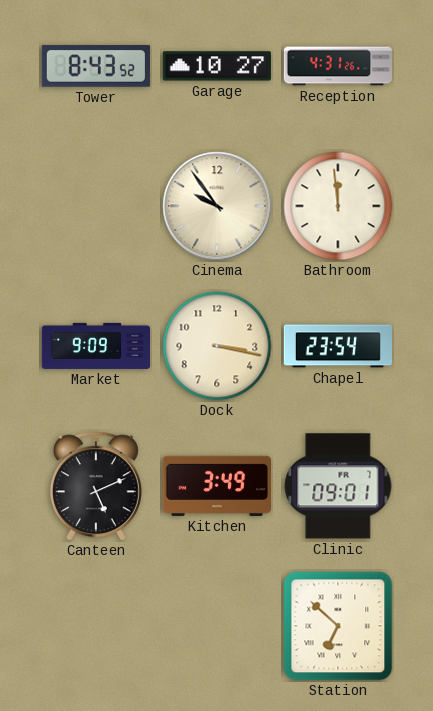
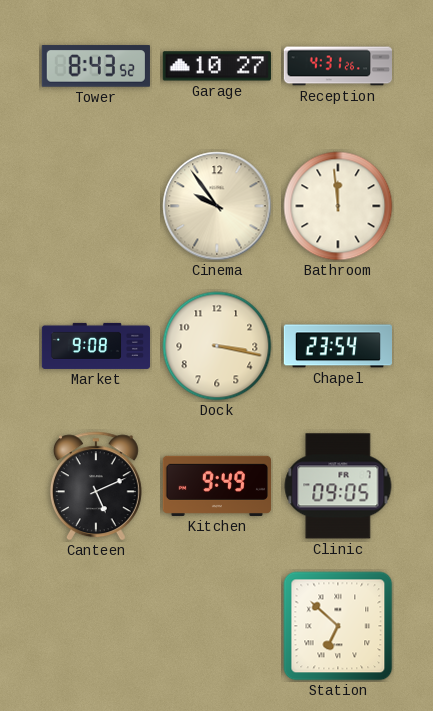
Market: 9:09 -> 9:08 (96, 346)
Kitchen: 3:49 -> 9:49 (216, 486)
Clinic: 09:01 -> 09:05 (338, 486)
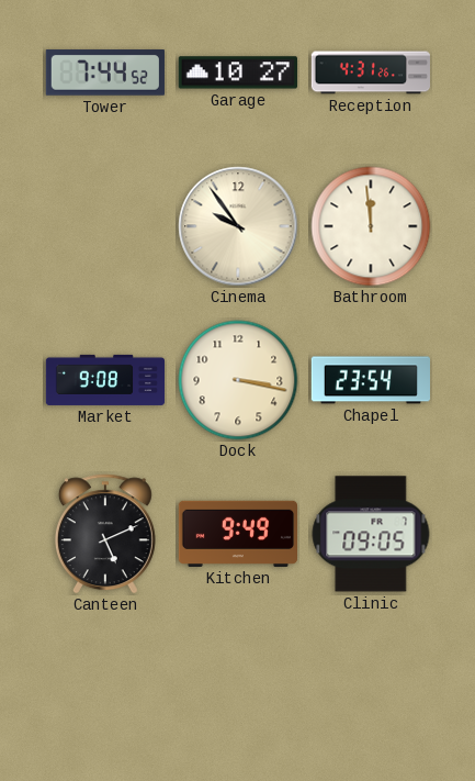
Tower: 8:43 -> 7:44 (105, 72)
Station: 6:52 -> none (338, 626)
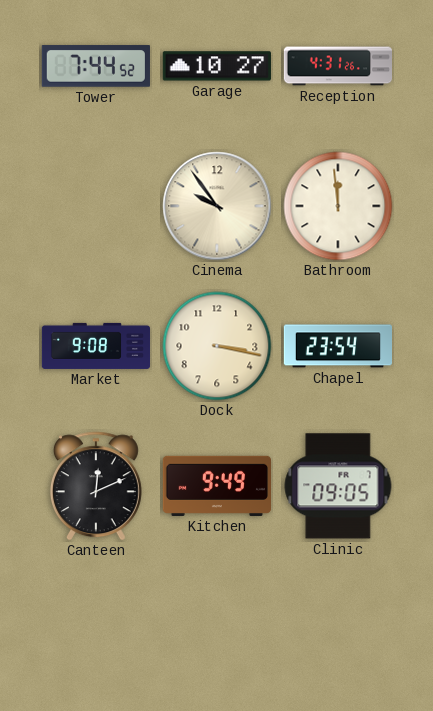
Canteen: 5:11 -> 12:11 (96, 486)
